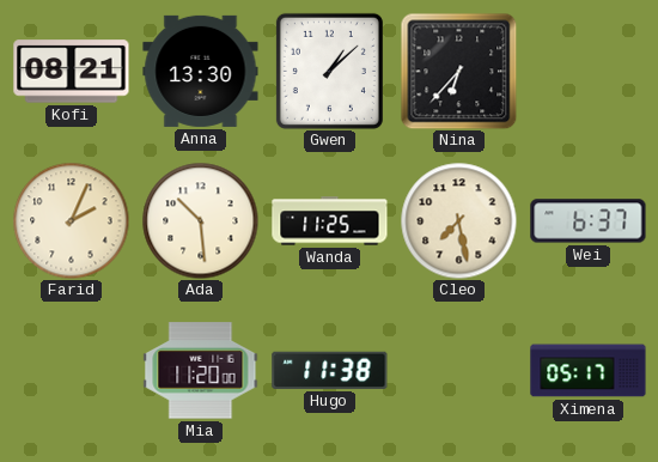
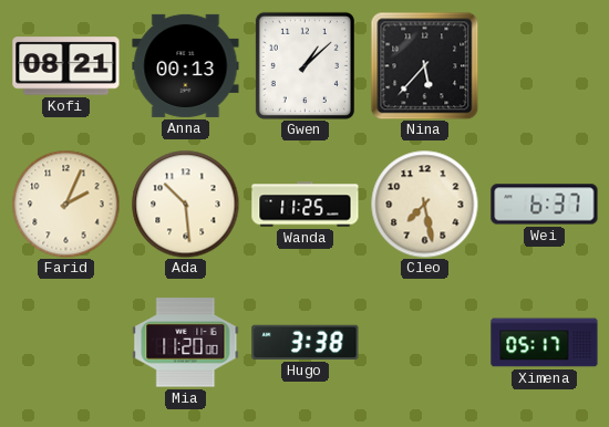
Anna: 13:30 -> 00:13 (186, 65)
Nina: 6:37 -> 5:37 (424, 65)
Hugo: 11:38 -> 3:38 (306, 342)
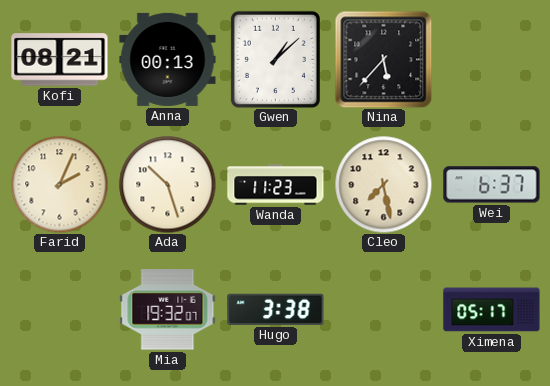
Ada: 10:29 -> 10:27 (167, 184)
Wanda: 11:25 -> 11:23 (276, 185)
Mia: 11:20 -> 19:32 (168, 310)
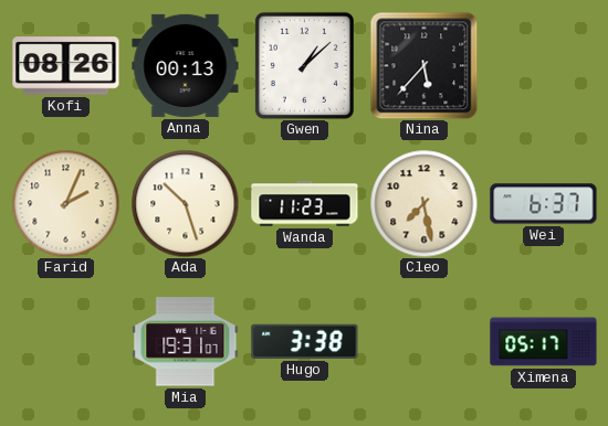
Kofi: 08:21 -> 08:26 (66, 66)
Mia: 19:32 -> 19:31 (186, 342)
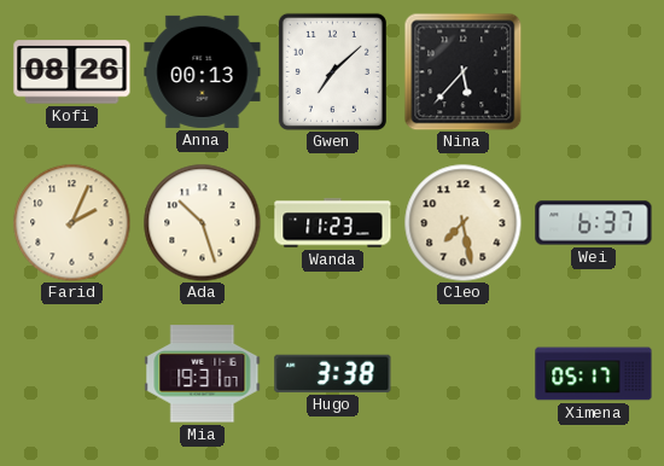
Gwen: 1:08 -> 7:08 (332, 71)
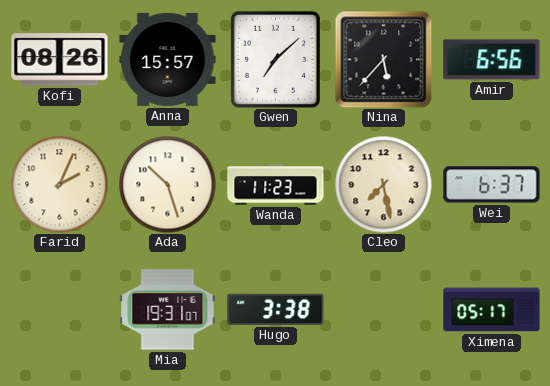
Anna: 00:13 -> 15:57 (168, 59)
Amir: none -> 6:56 (492, 60)
